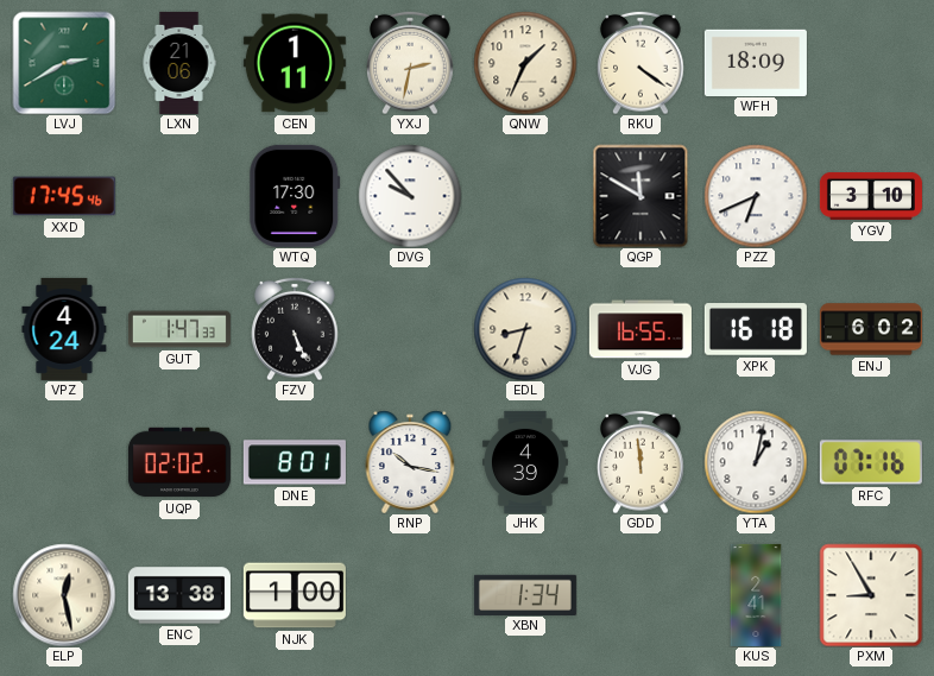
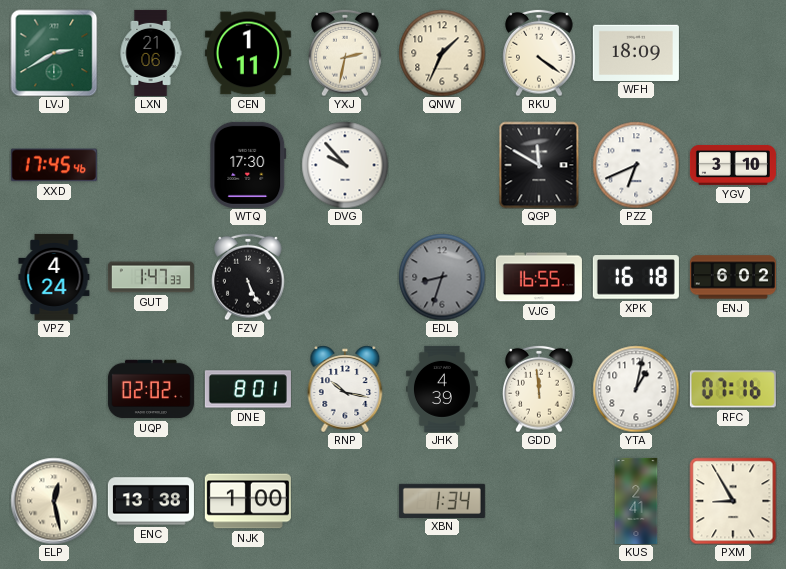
EDL dial: cream -> grey (442, 277)
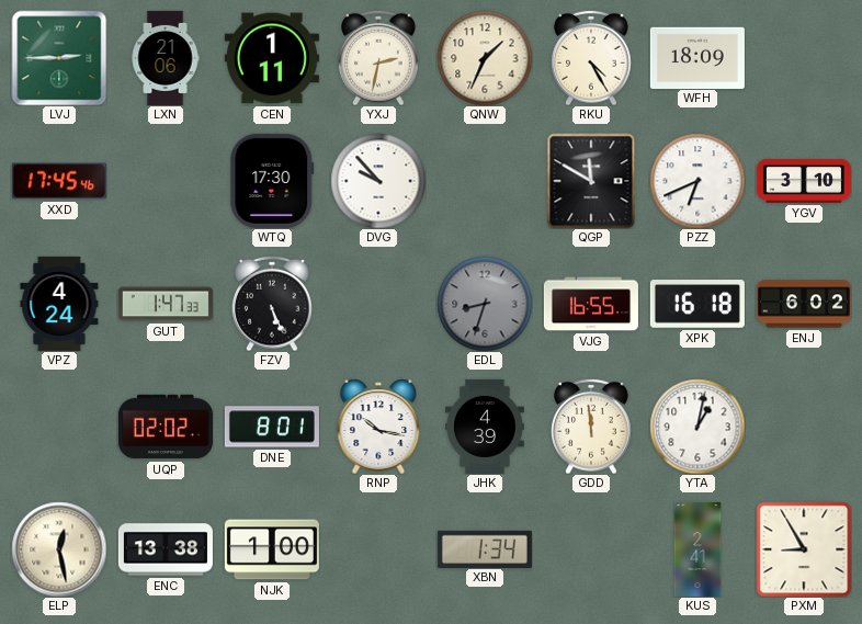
LVJ: 2:40 -> 2:45 (59, 58)
RKU: 4:21 -> 4:25 (591, 58)
RFC: 07:16 -> none (733, 389)
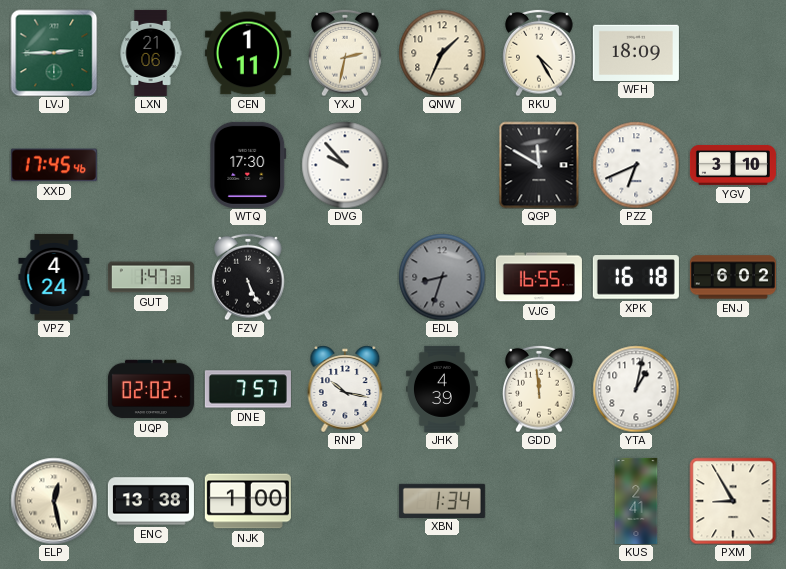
DNE: 8:01 -> 7:57 (248, 389)
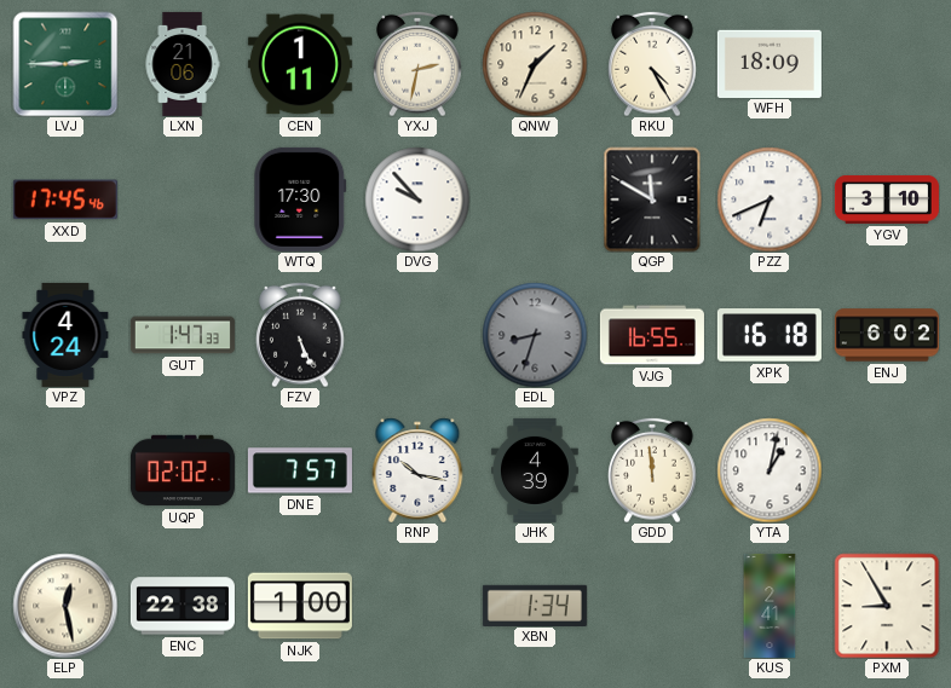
ENC: 13:38 -> 22:38 (183, 606)
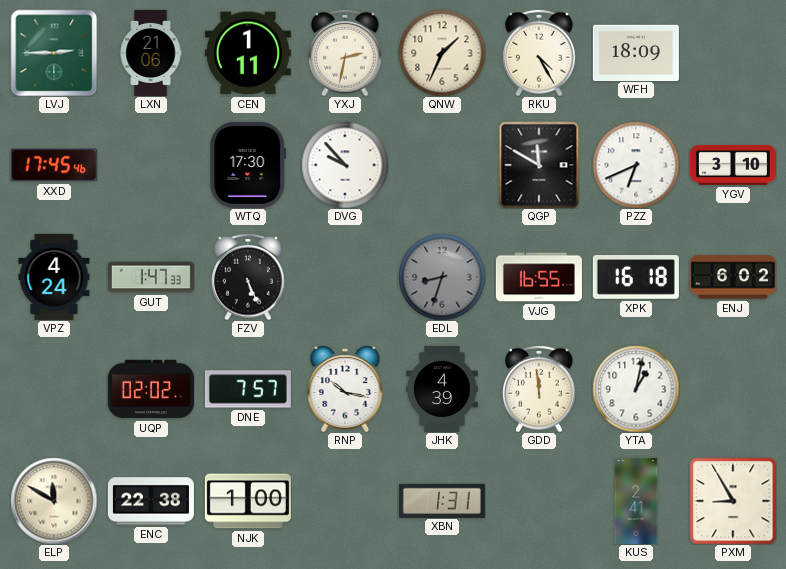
ELP: 12:28 -> 11:50 (54, 501)
XBN: 1:34 -> 1:31 (442, 500)
